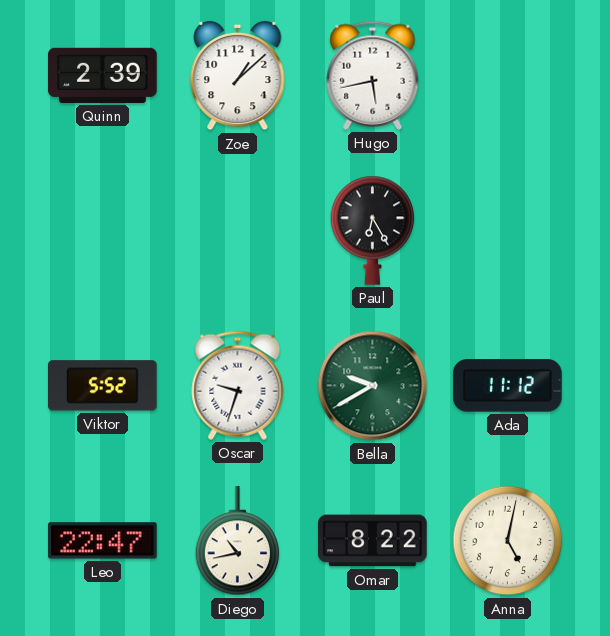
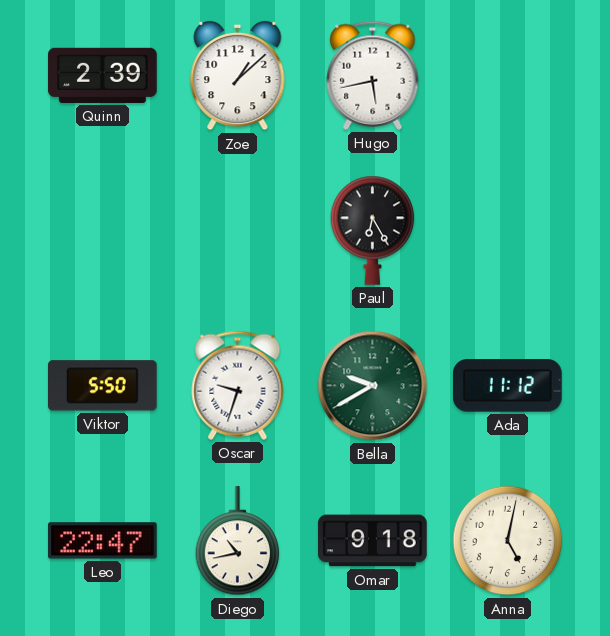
Viktor: 5:52 -> 5:50 (103, 386)
Omar: 8:22 -> 9:18 (373, 541)
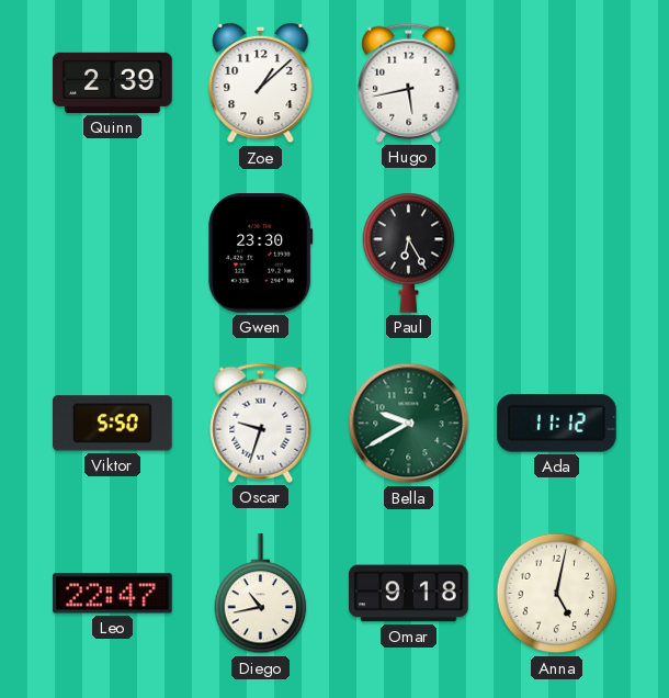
Gwen: none -> 23:30 (261, 254)
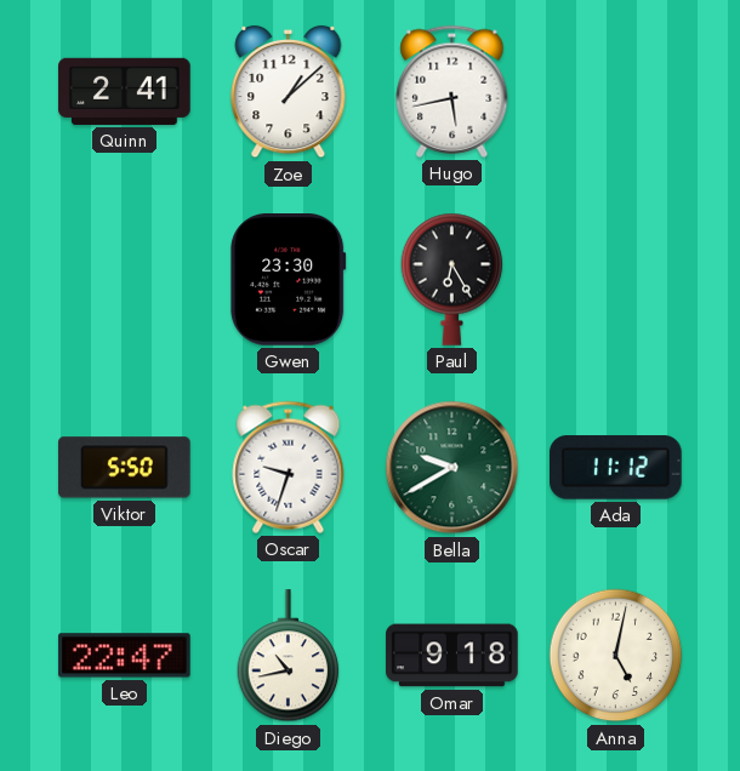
Quinn: 2:39 -> 2:41 (125, 91)
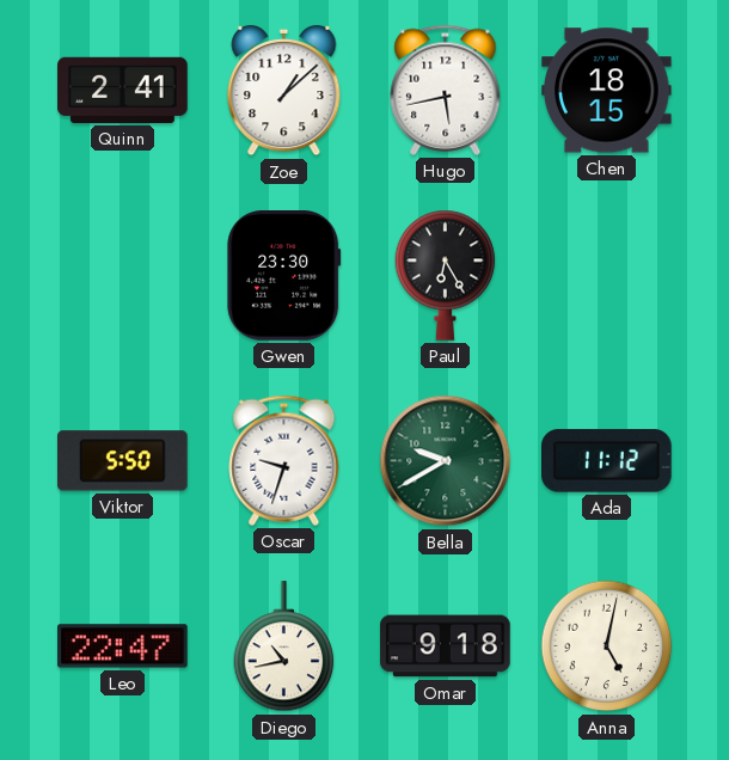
Chen: none -> 18:15 (607, 91)
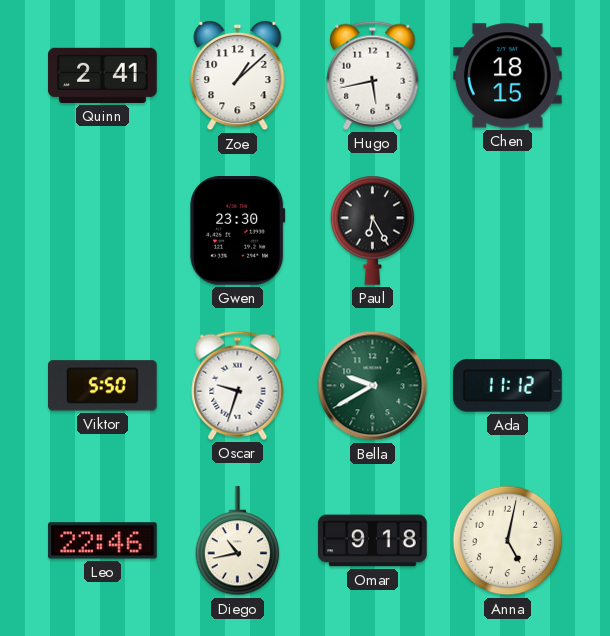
Leo: 22:47 -> 22:46 (103, 541)
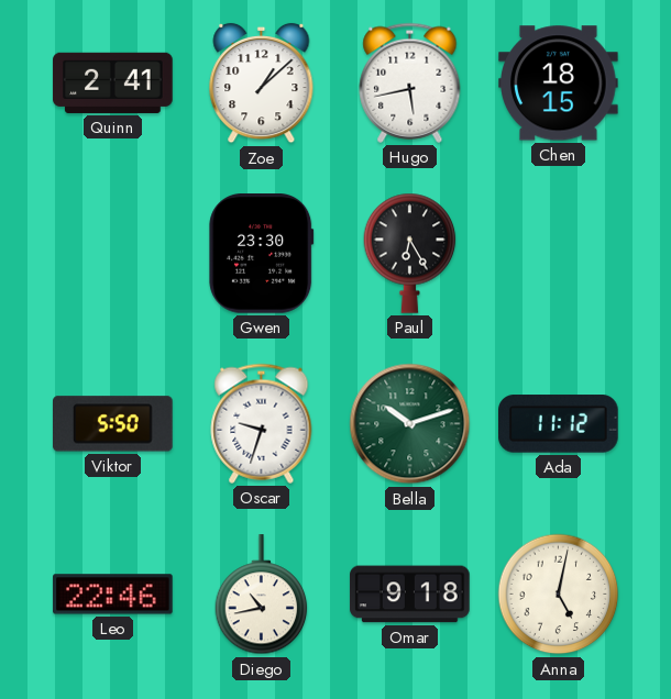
Bella: 9:40 -> 10:12 (410, 424)
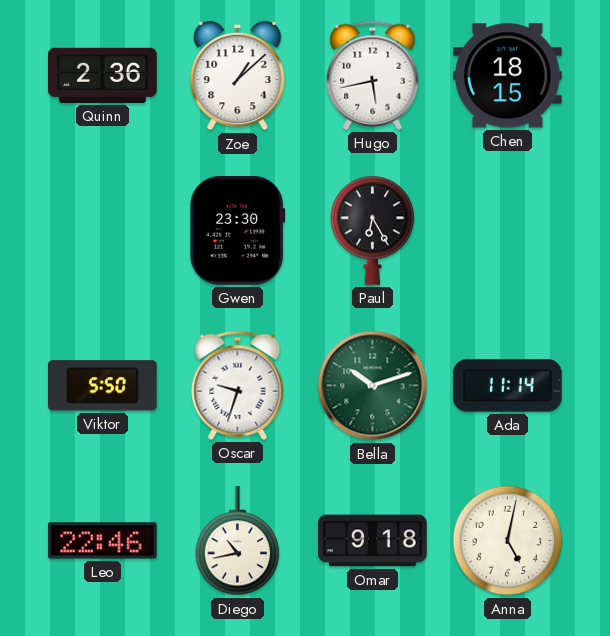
Quinn: 2:41 -> 2:36 (103, 75)
Ada: 11:12 -> 11:14 (508, 386)
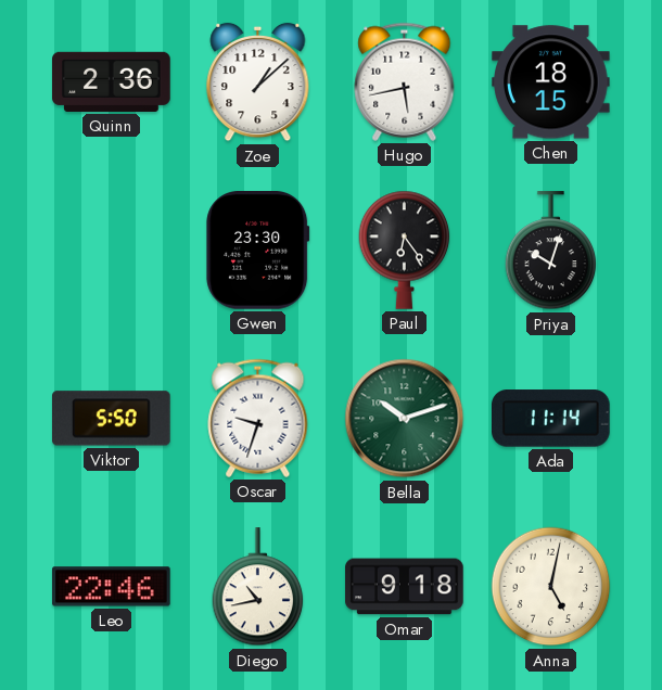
Paul: 6:25 -> 6:24 (405, 250)
Priya: none -> 10:03 (551, 251)
